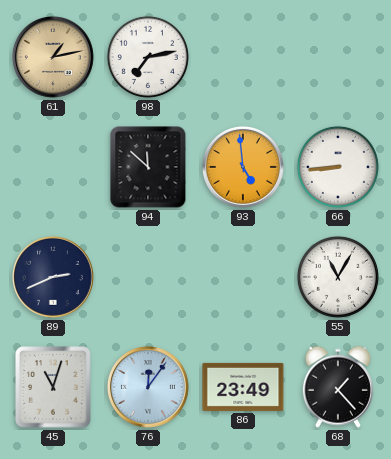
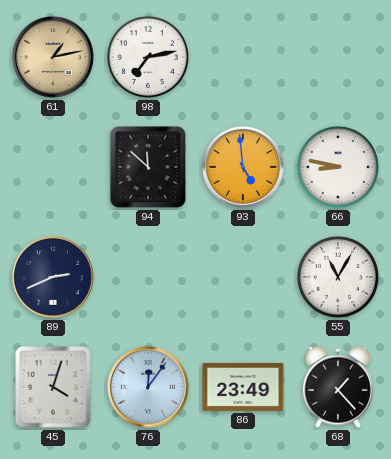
66: 8:44 -> 8:47 (338, 167)
45: 11:03 -> 4:03 (53, 387)
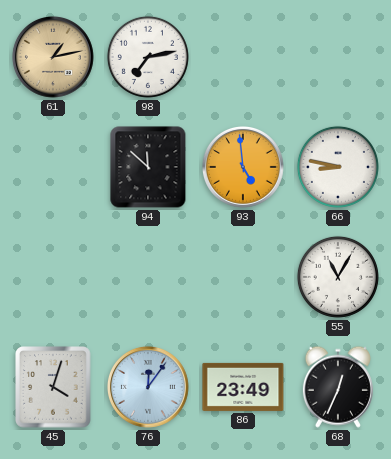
89: 2:41 -> none (53, 277)
68: 1:23 -> 12:34 (338, 387)
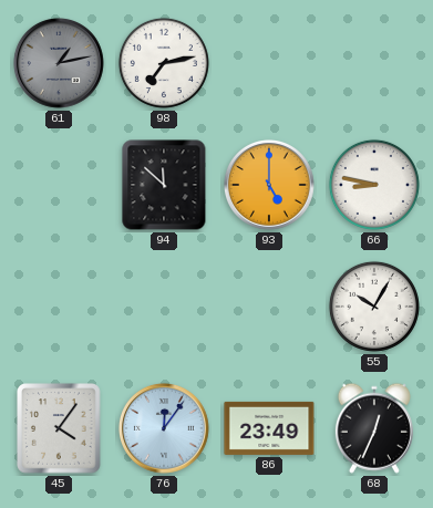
61 dial: champagne -> grey (59, 63)
93: 4:59 -> 5:00 (269, 185)
55: 11:05 -> 10:05 (374, 307)
45: 4:03 -> 4:06 (59, 428)
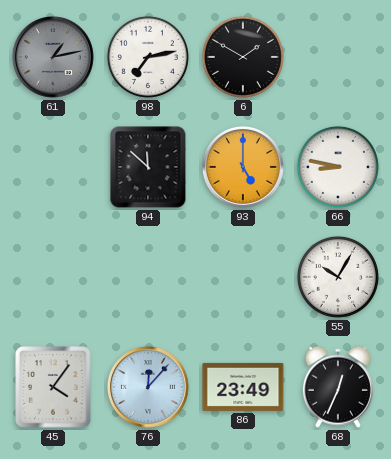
6: none -> 1:50 (243, 57)
76: 12:06 -> 12:07 (148, 387)
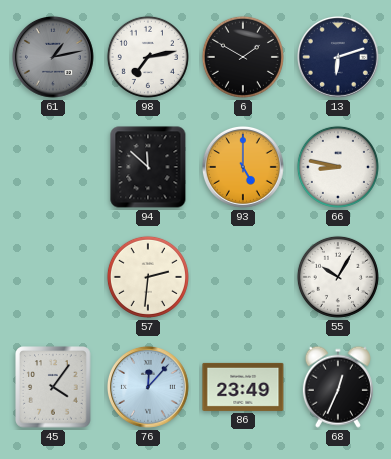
13: none -> 6:12 (338, 57)
57: none -> 2:31 (148, 277)
